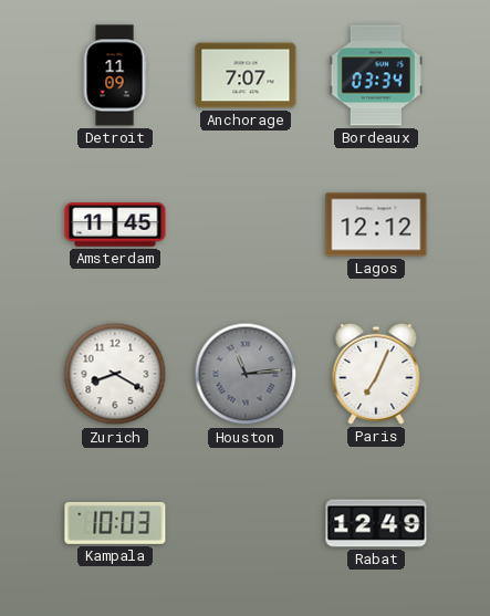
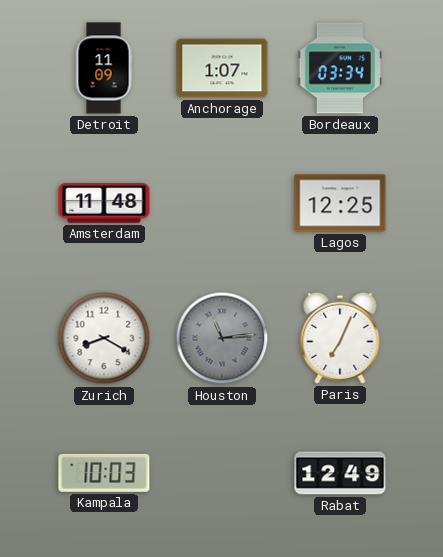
Anchorage: 7:07 -> 1:07 (222, 68)
Amsterdam: 11:45 -> 11:48 (104, 203)
Lagos: 12:12 -> 12:25 (340, 203)
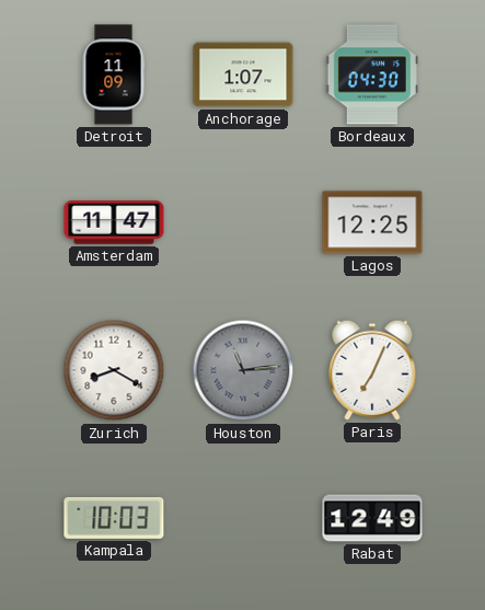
Bordeaux: 03:34 -> 04:30 (372, 74)
Amsterdam: 11:48 -> 11:47 (114, 222)
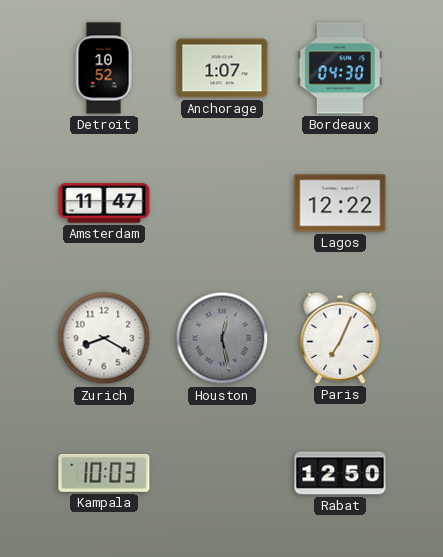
Detroit: 11:09 -> 10:52 (104, 68)
Lagos: 12:25 -> 12:22 (340, 203)
Houston: 11:14 -> 12:28 (222, 338)
Rabat: 12:49 -> 12:50 (340, 473)
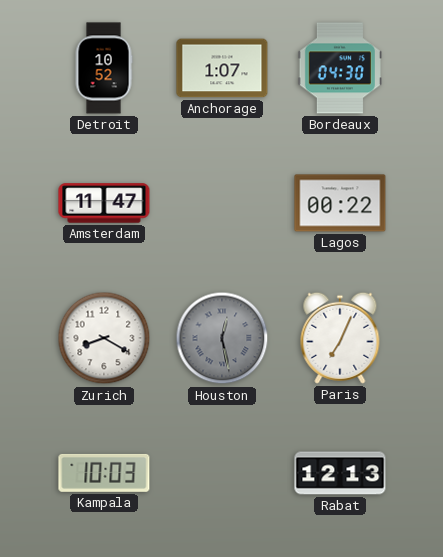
Lagos: 12:22 -> 00:22 (340, 203)
Rabat: 12:50 -> 12:13 (340, 473)
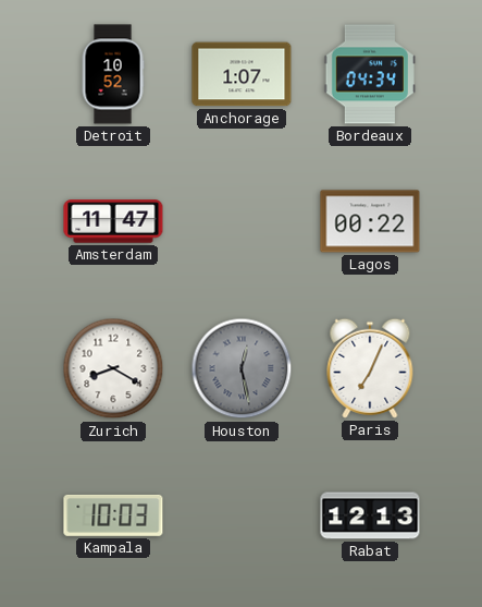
Bordeaux: 04:30 -> 04:34 (370, 74)
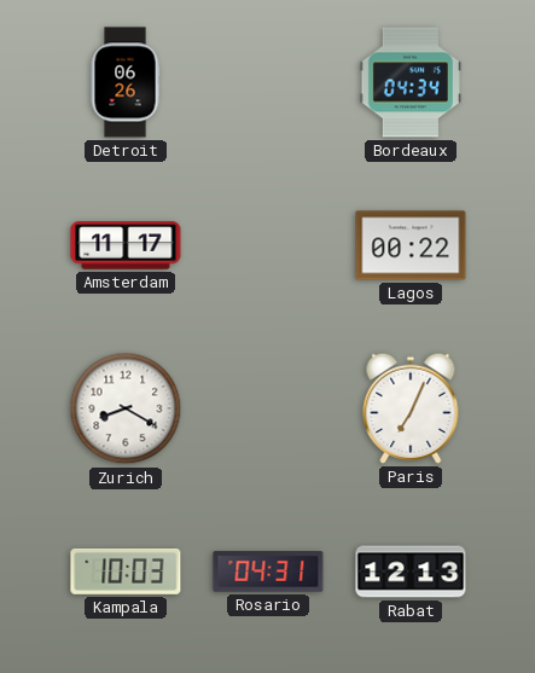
Detroit: 10:52 -> 06:26 (126, 82)
Anchorage: 1:07 -> none (242, 74)
Amsterdam: 11:47 -> 11:17 (126, 245)
Houston: 12:28 -> none (242, 368)
Rosario: none -> 04:31 (268, 572)
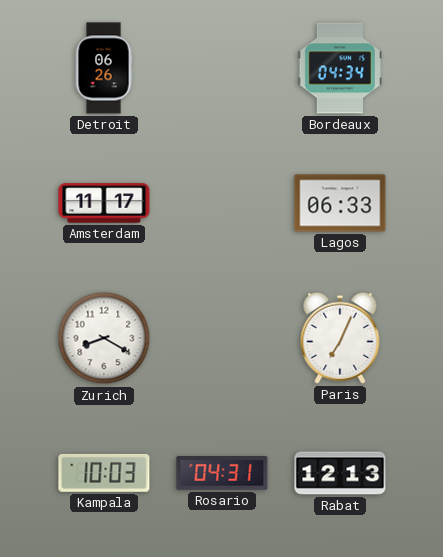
Lagos: 00:22 -> 06:33 (340, 203)
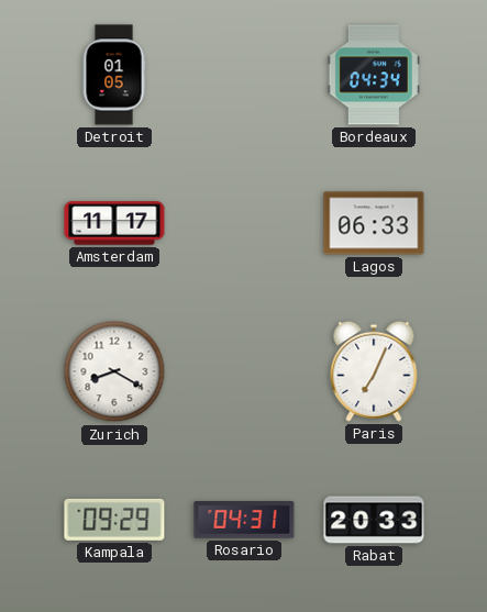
Detroit: 06:26 -> 01:05 (114, 75)
Kampala: 10:03 -> 09:29 (114, 520)
Rabat: 12:13 -> 20:33 (374, 520)
